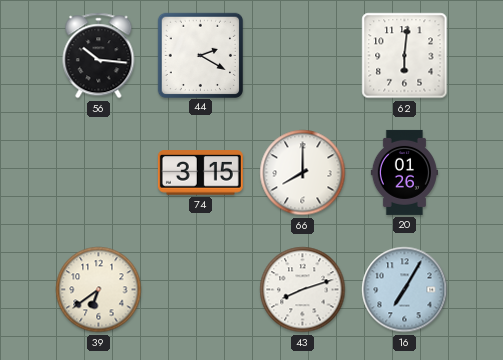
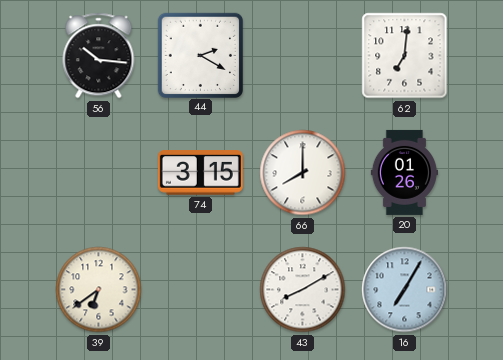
62: 6:01 -> 7:01 (405, 56)
43: 8:12 -> 8:10 (303, 290)
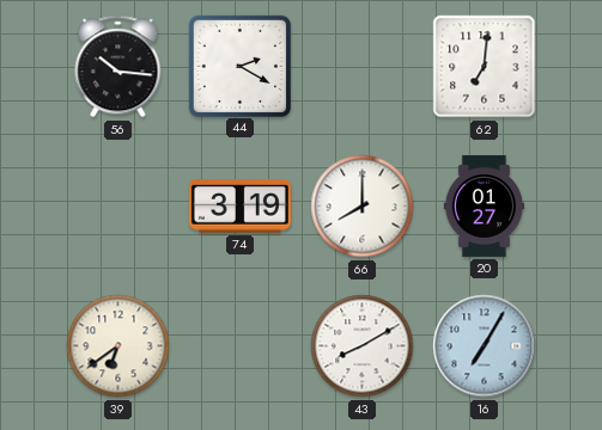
74: 3:15 -> 3:19 (239, 207)
20: 01:26 -> 01:27 (484, 205)
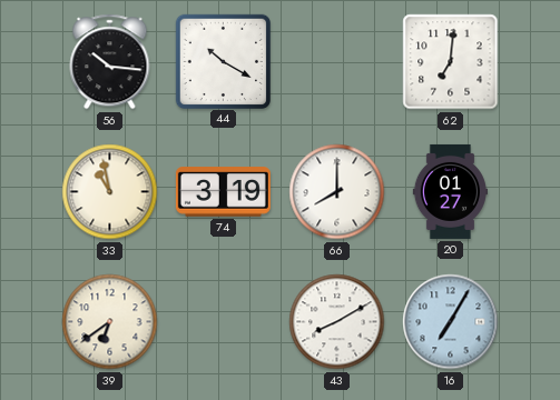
44: 2:20 -> 10:20 (223, 61)
33: none -> 10:58 (110, 192)
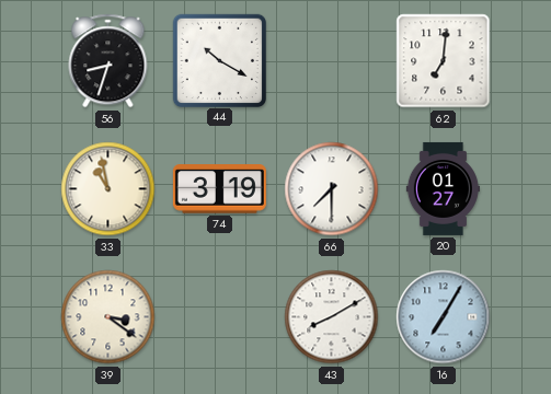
56: 10:16 -> 8:33 (108, 61)
66: 8:00 -> 7:30 (332, 189)
39: 6:39 -> 3:21 (108, 317)
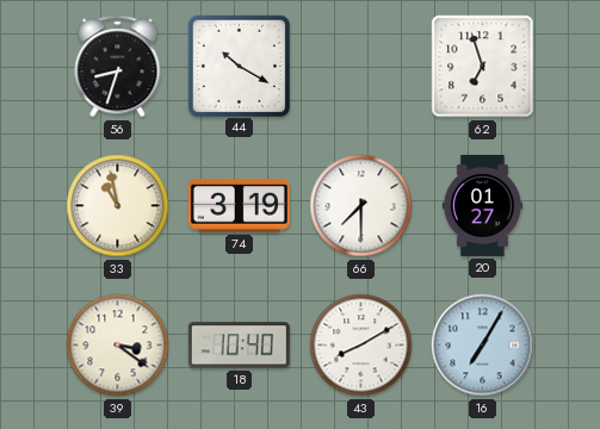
62: 7:01 -> 6:57 (483, 67)
18: none -> 10:40 (239, 346)
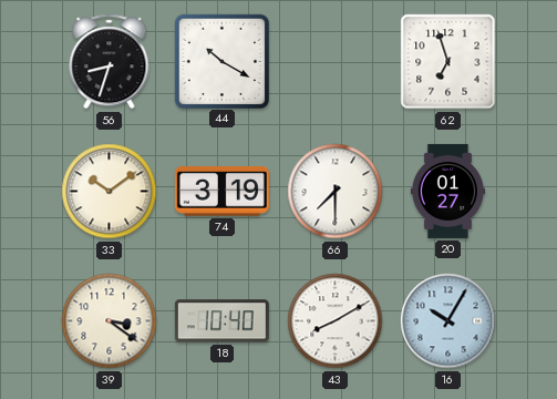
33: 10:58 -> 10:09 (110, 192)
16: 7:05 -> 10:05 (448, 321)
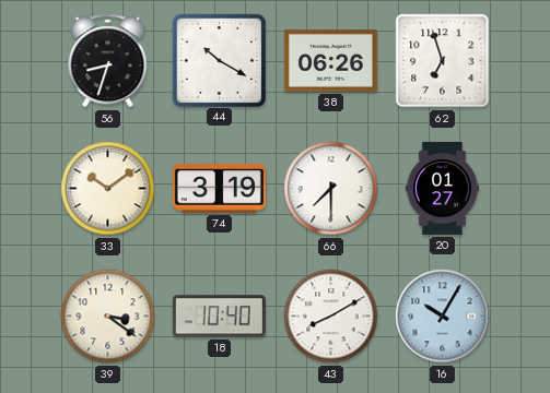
38: none -> 06:26 (330, 61)
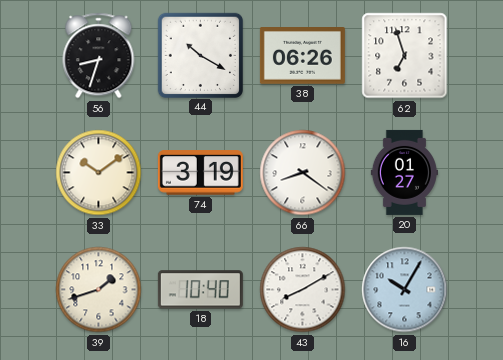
66: 7:30 -> 8:21 (303, 173)
39: 3:21 -> 1:42 (99, 290)
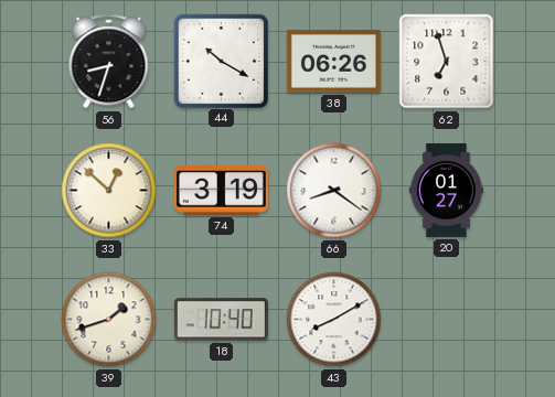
33: 10:09 -> 12:52 (109, 191)
16: 10:05 -> none (405, 290)
